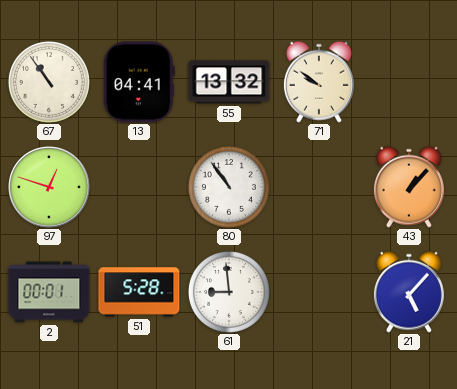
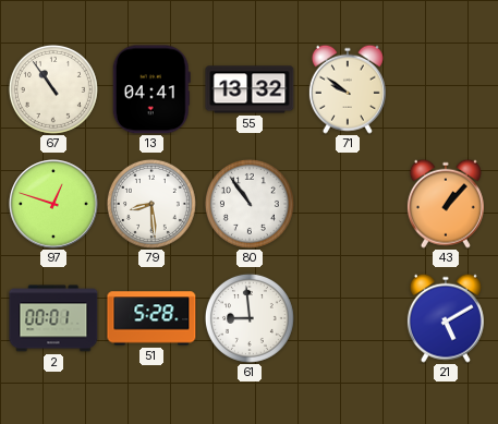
79: none -> 8:29 (151, 204)
21: 5:07 -> 5:10 (446, 318)
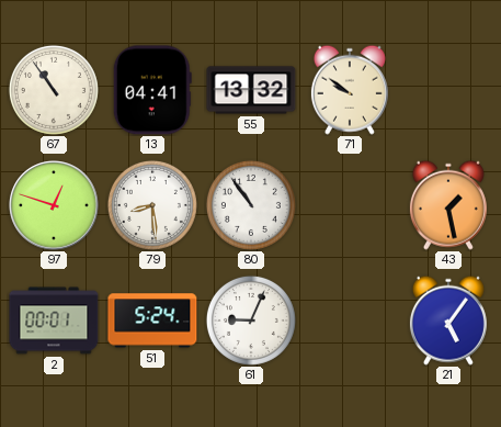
43: 1:07 -> 1:28 (448, 205)
51: 5:28 -> 5:24 (152, 321)
61: 8:59 -> 9:04 (251, 321)
21: 5:10 -> 5:06 (448, 321)
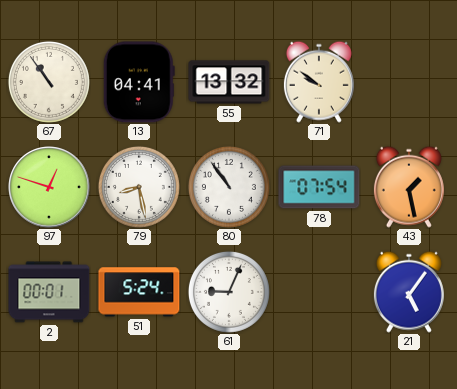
79: 8:29 -> 8:28 (139, 187)
78: none -> 07:54 (319, 187)
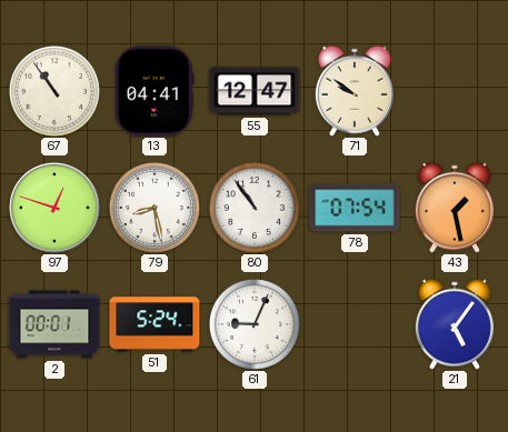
55: 13:32 -> 12:47 (255, 91)
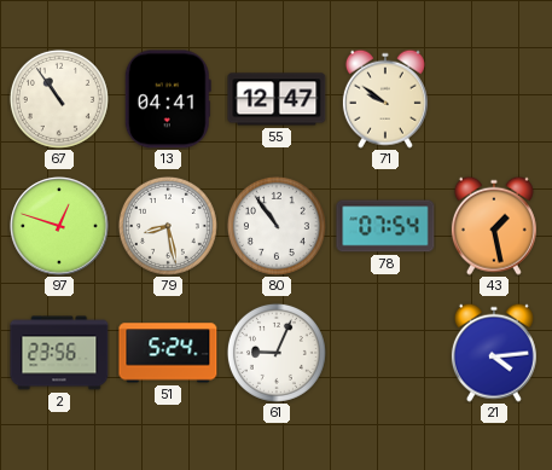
2: 00:01 -> 23:56 (59, 353)
21: 5:06 -> 4:14 (494, 353)
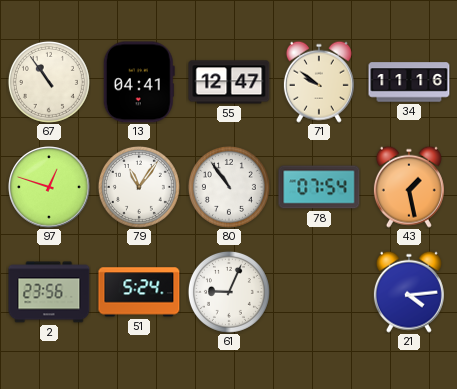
34: none -> 11:16 (409, 82)
79: 8:28 -> 11:06 (139, 187)
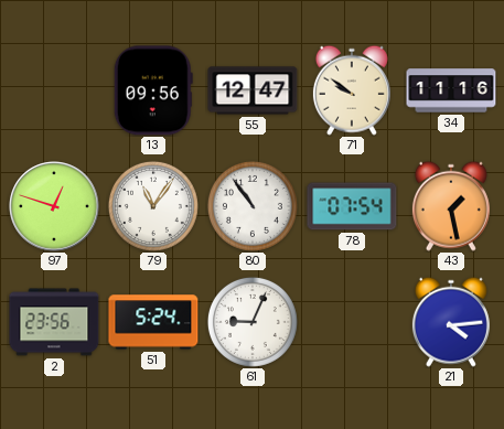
67: 10:54 -> none (49, 82)
13: 04:41 -> 09:56 (153, 90)
